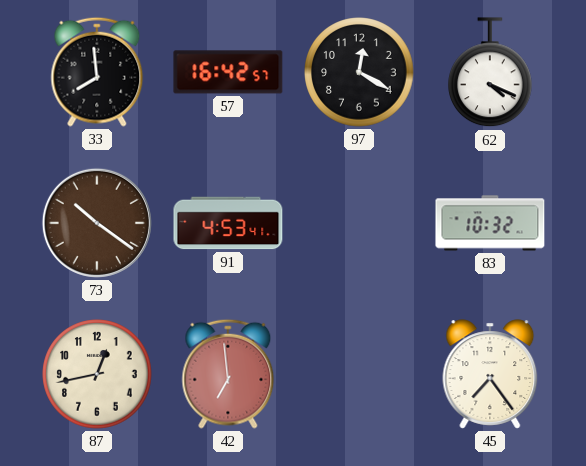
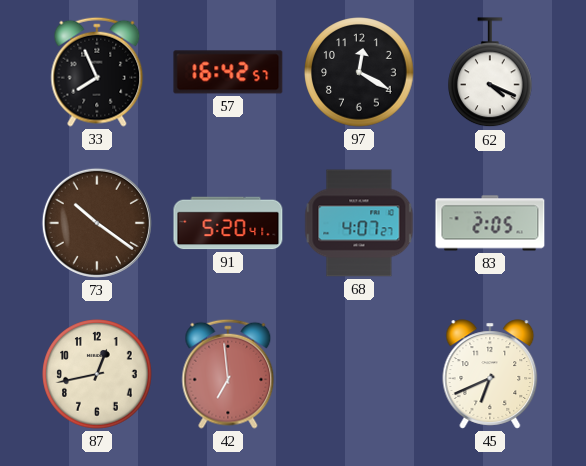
33: 7:59 -> 7:56 (97, 72)
91: 4:53 -> 5:20 (228, 223)
68: none -> 4:07 (359, 223)
83: 10:32 -> 2:05 (490, 223)
45: 7:24 -> 6:41 (490, 374)
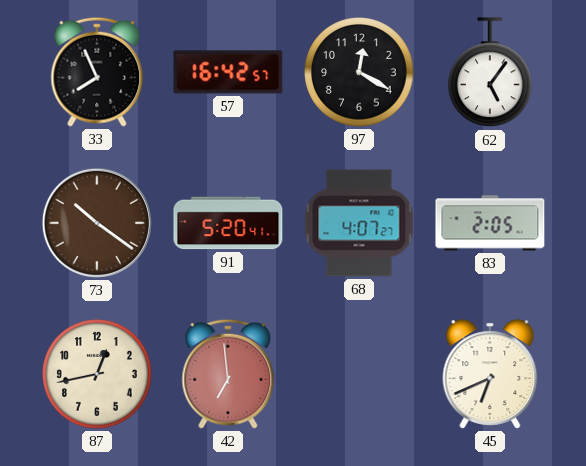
62: 4:19 -> 5:06 (491, 73)
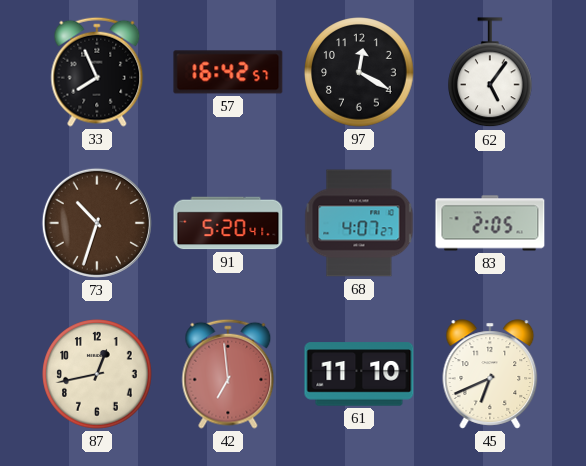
73: 10:21 -> 10:33 (97, 223)
61: none -> 11:10 (359, 374)
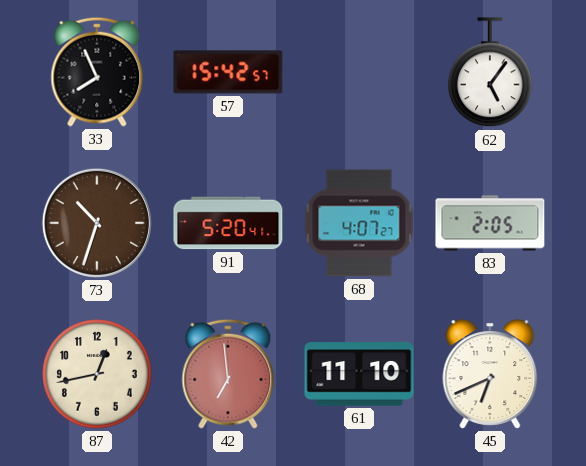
57: 16:42 -> 15:42 (228, 72)
97: 12:20 -> none (359, 72)
